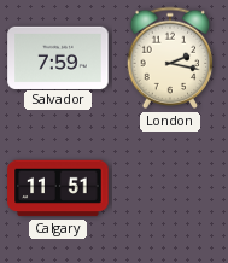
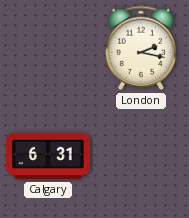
Salvador: 7:59 -> none (58, 57)
Calgary: 11:51 -> 6:31 (48, 156)
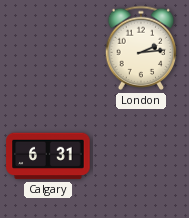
London: 2:17 -> 2:14 (141, 48)
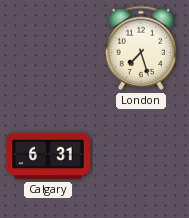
London: 2:14 -> 7:27 (141, 48)
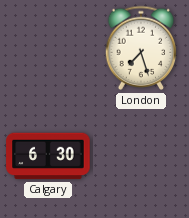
Calgary: 6:31 -> 6:30 (48, 156)
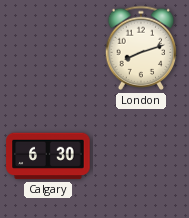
London: 7:27 -> 8:12 (141, 48)
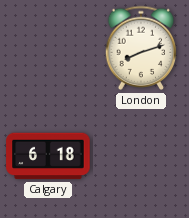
Calgary: 6:30 -> 6:18 (48, 156)
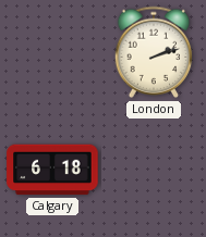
London: 8:12 -> 2:12 (154, 52)
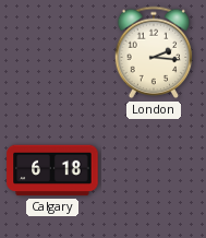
London: 2:12 -> 2:16 (154, 52)
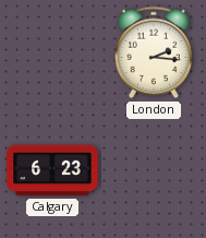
Calgary: 6:18 -> 6:23 (52, 170)
